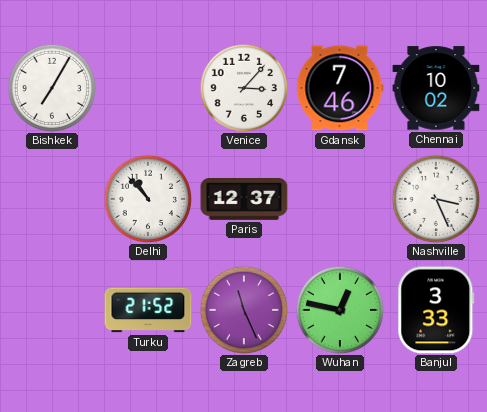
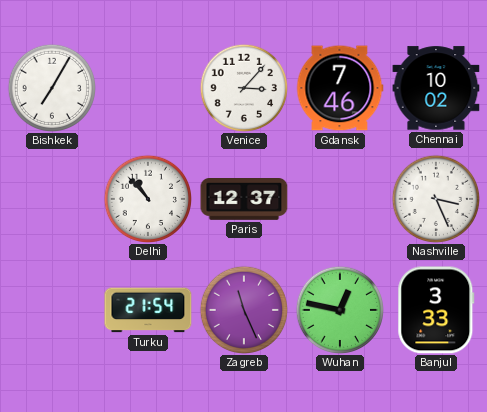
Turku: 21:52 -> 21:54 (148, 310)
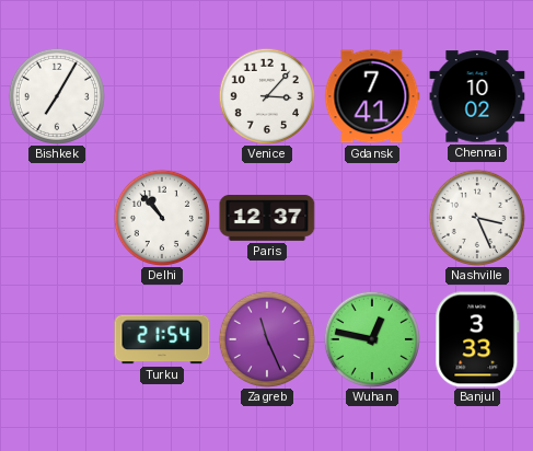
Gdansk: 7:46 -> 7:41 (372, 96)
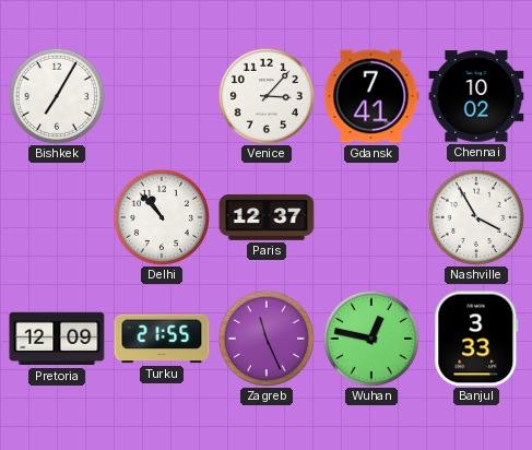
Nashville: 3:26 -> 3:55 (475, 216)
Pretoria: none -> 12:09 (57, 339)
Turku: 21:54 -> 21:55 (162, 339)
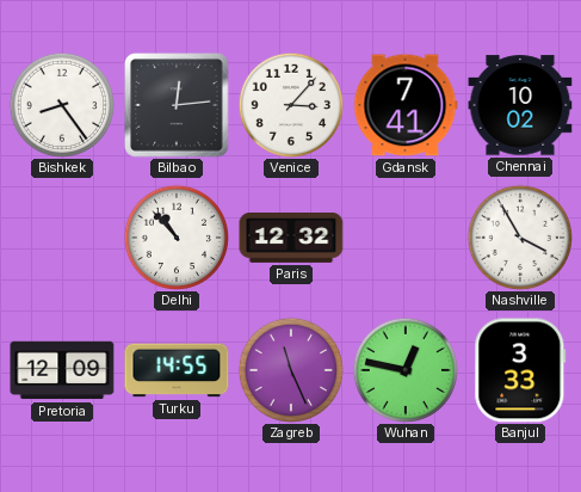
Bishkek: 7:05 -> 8:24 (61, 104)
Bilbao: none -> 12:14 (177, 105)
Paris: 12:37 -> 12:32 (291, 239)
Turku: 21:55 -> 14:55 (177, 370)
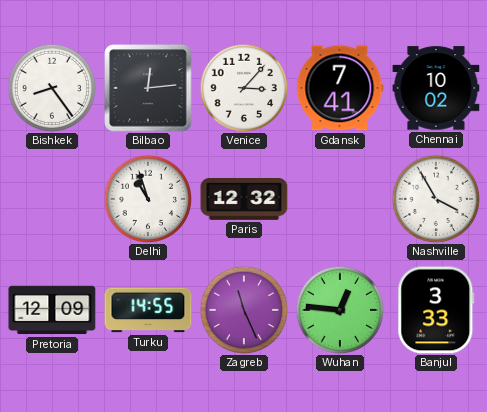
Delhi: 10:53 -> 10:57 (147, 198)
Wuhan: 12:47 -> 12:46 (339, 309)
